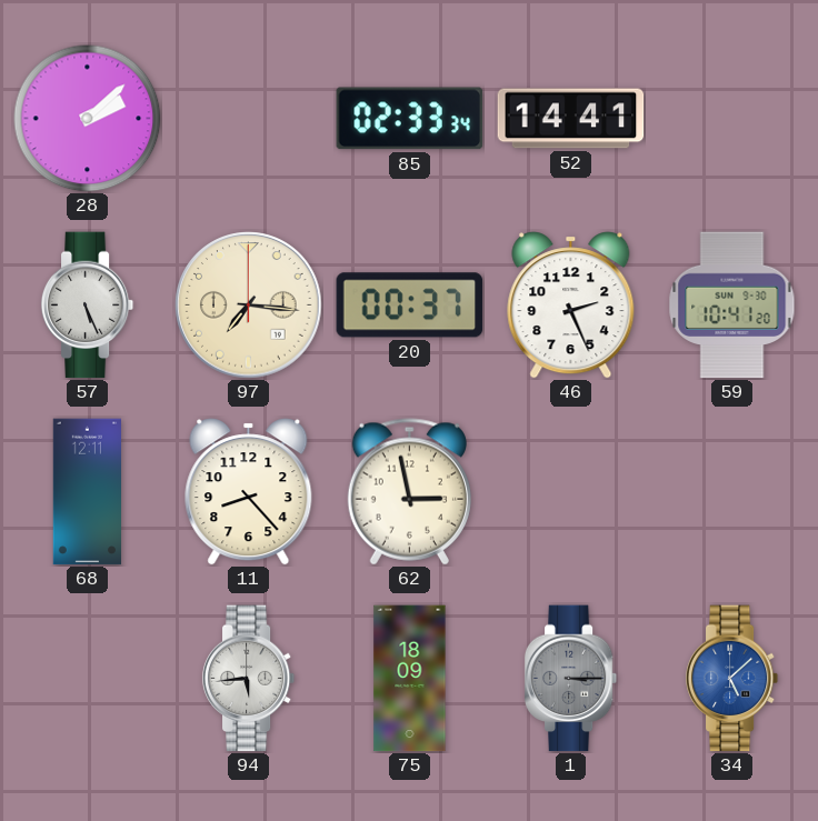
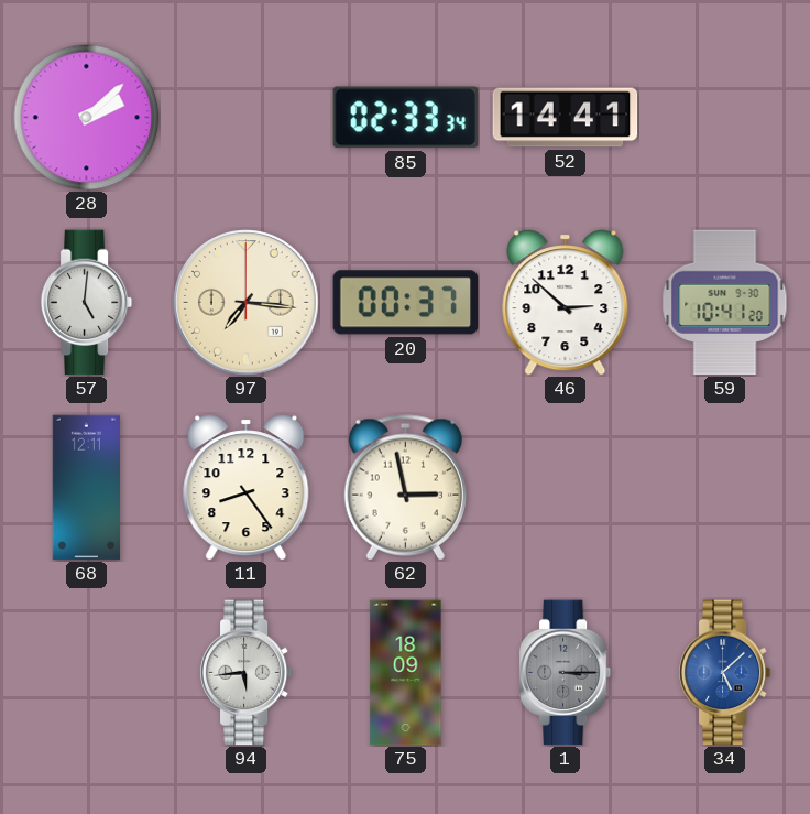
57: 5:26 -> 5:01 (87, 303)
46: 2:26 -> 2:52 (566, 303)
11: 8:23 -> 8:24 (247, 488)
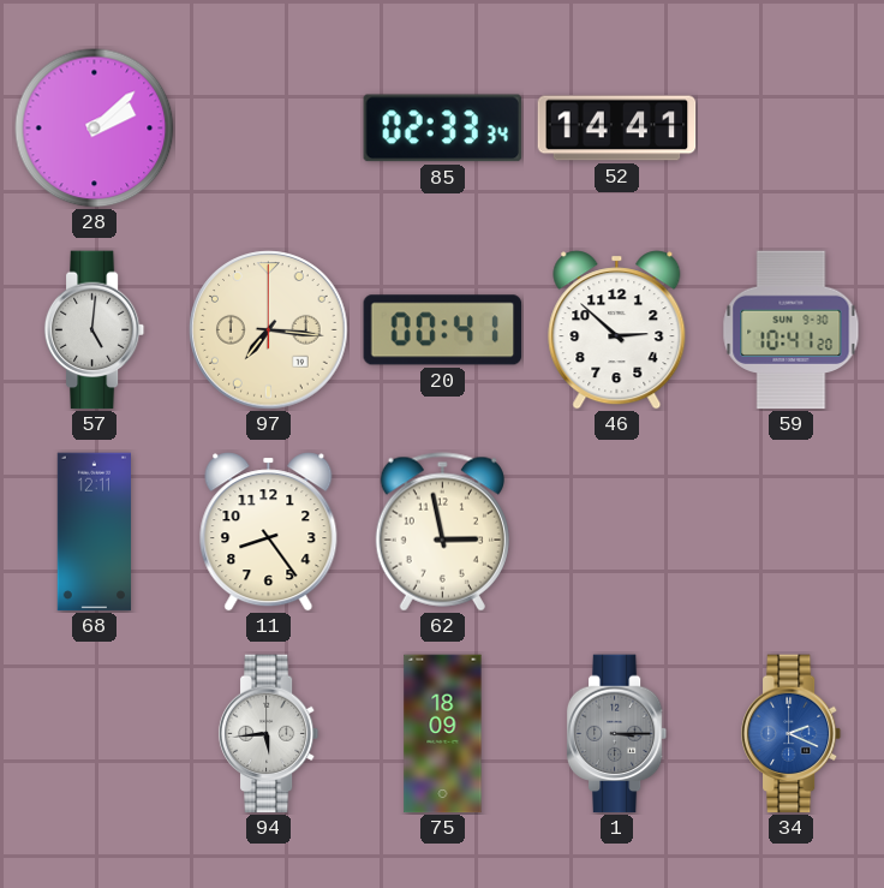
20: 00:37 -> 00:41 (443, 330)
34: 5:08 -> 2:19 (792, 734)
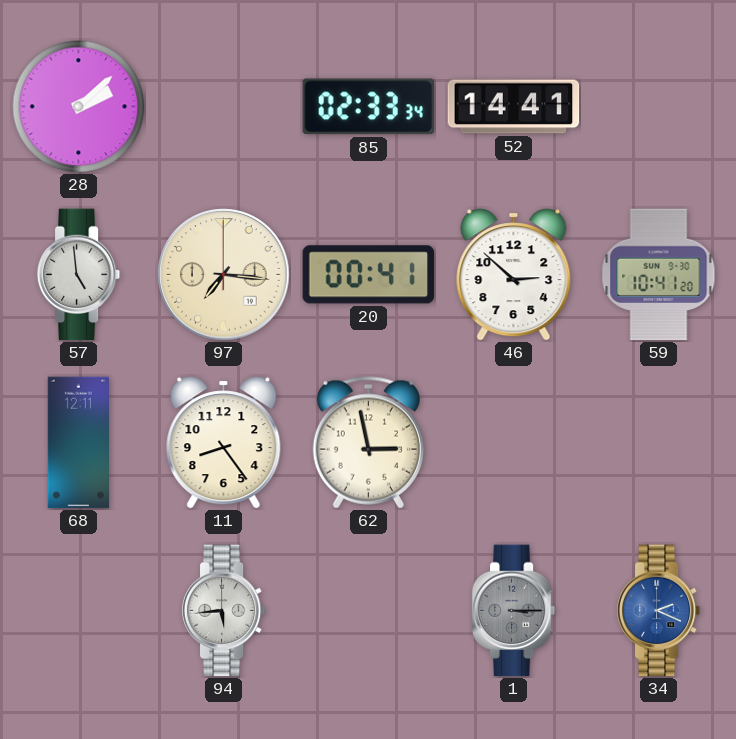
57: 5:01 -> 4:59 (79, 275)
75: 18:09 -> none (443, 734)
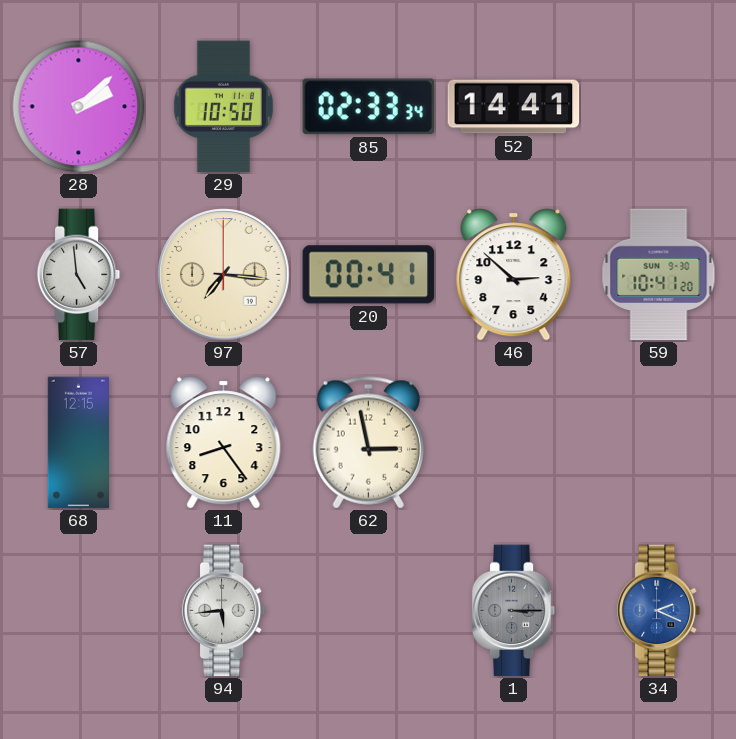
29: none -> 10:50 (223, 107)
68: 12:11 -> 12:15 (78, 443)
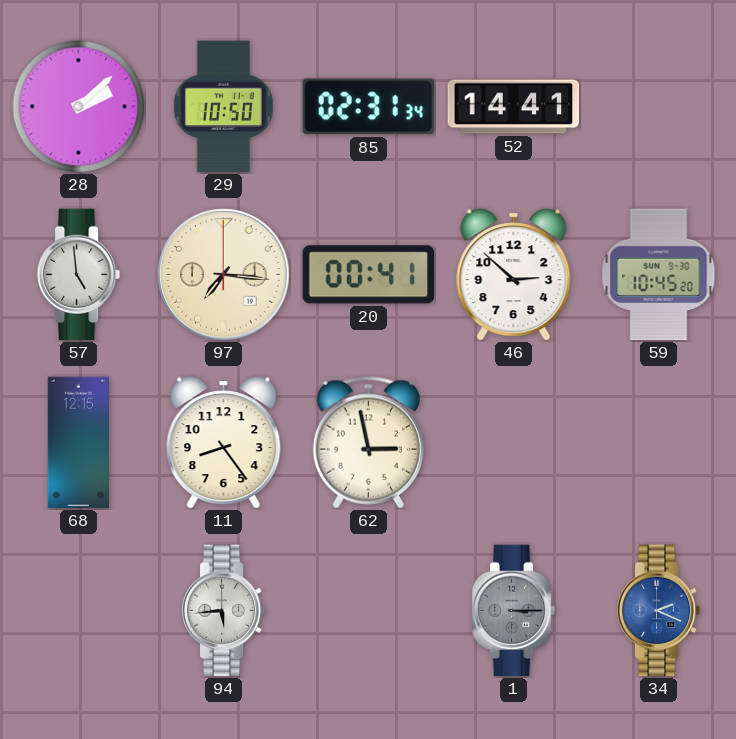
85: 02:33 -> 02:31 (369, 107)
59: 10:41 -> 10:45 (659, 275)
